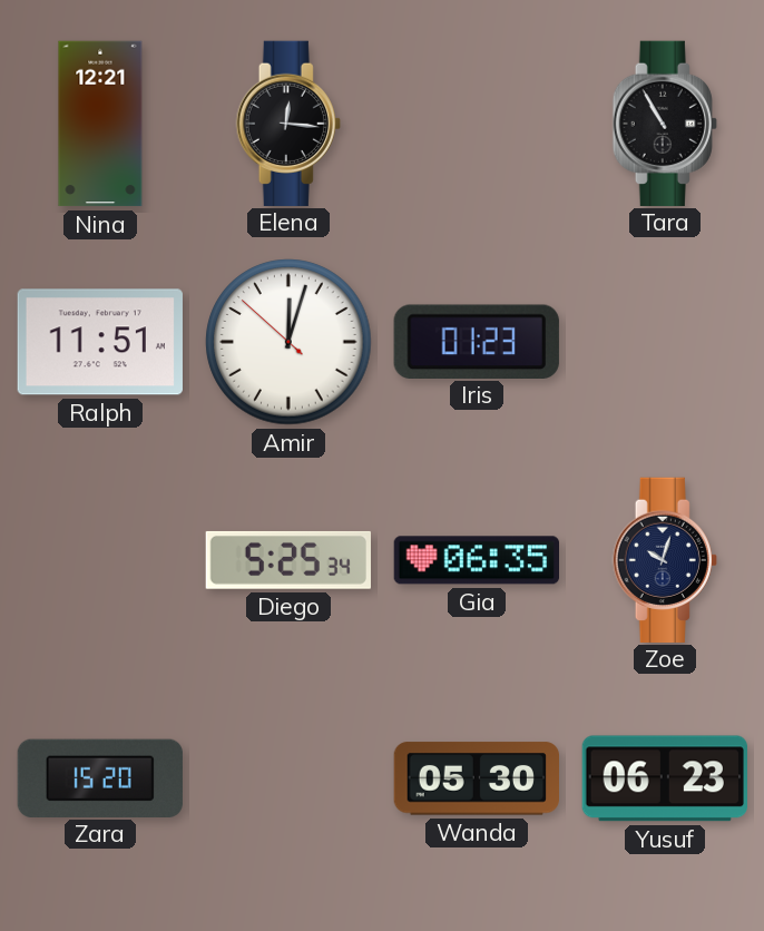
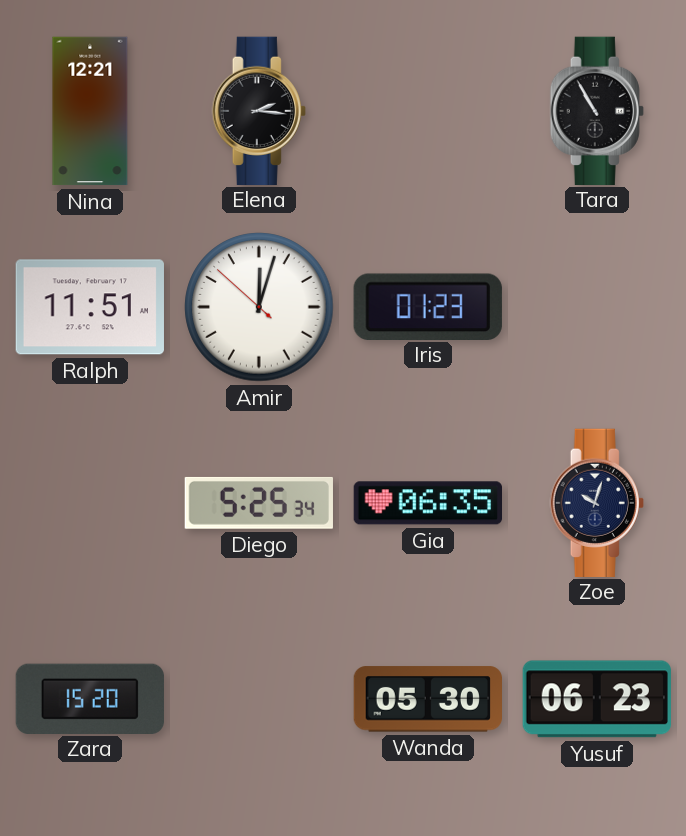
Elena: 12:16 -> 2:16 (259, 110)
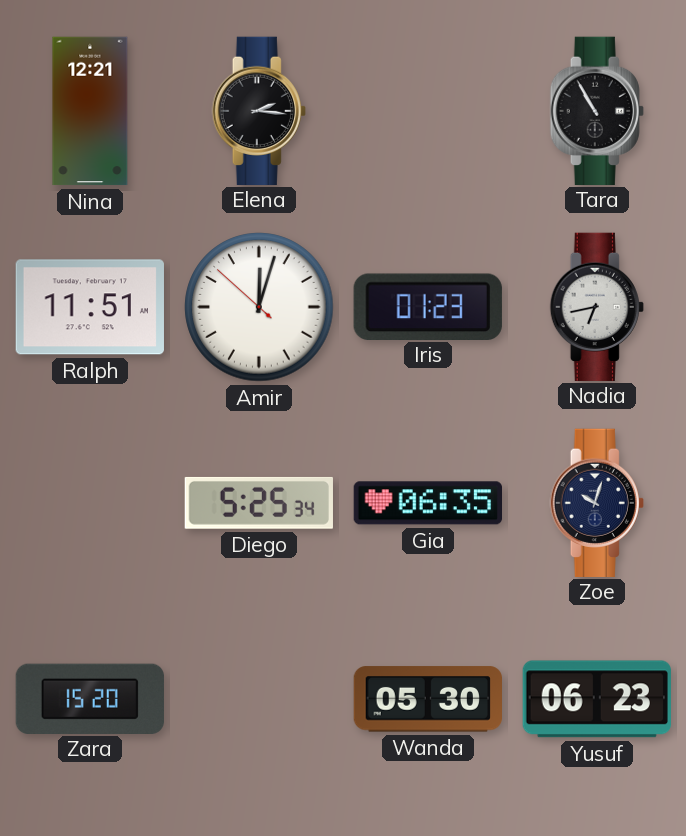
Nadia: none -> 6:43 (597, 306)
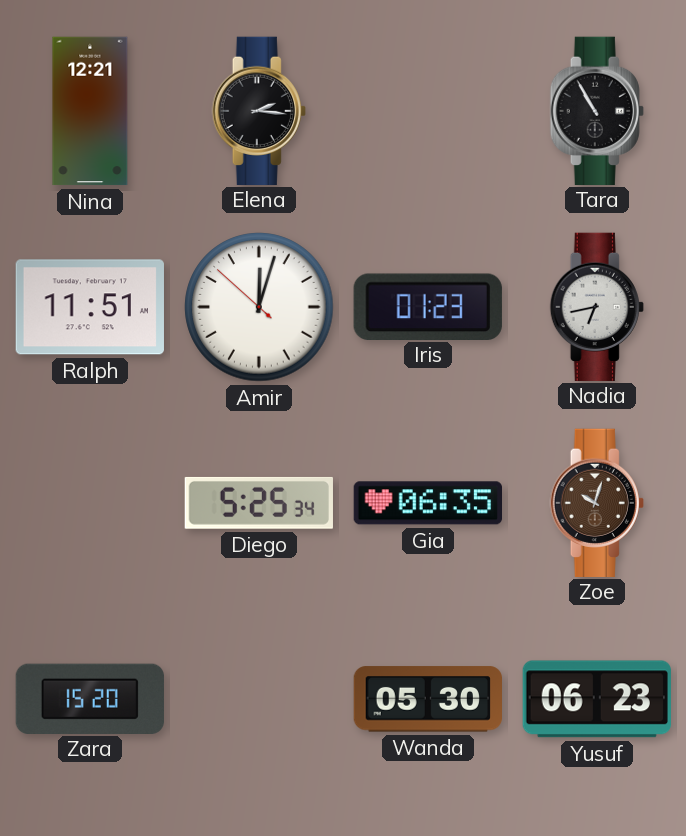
Zoe dial: navy -> brown (597, 502)
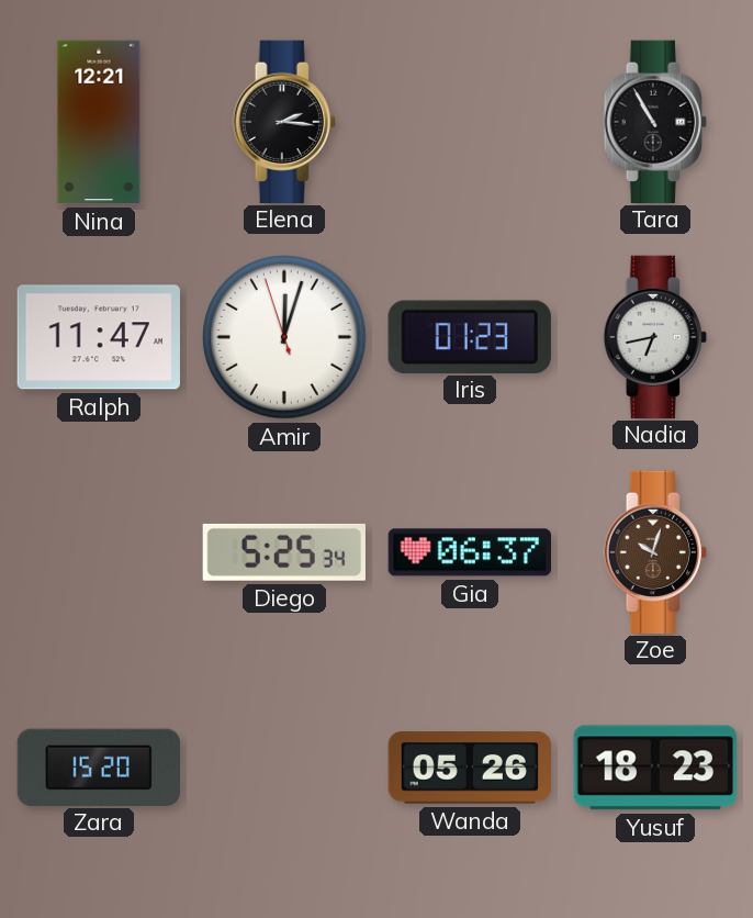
Ralph: 11:51 -> 11:47 (99, 337)
Amir: 12:02:52 -> 12:02:57 (284, 337)
Gia: 06:35 -> 06:37 (469, 552)
Wanda: 05:30 -> 05:26 (469, 768)
Yusuf: 06:23 -> 18:23 (655, 768)
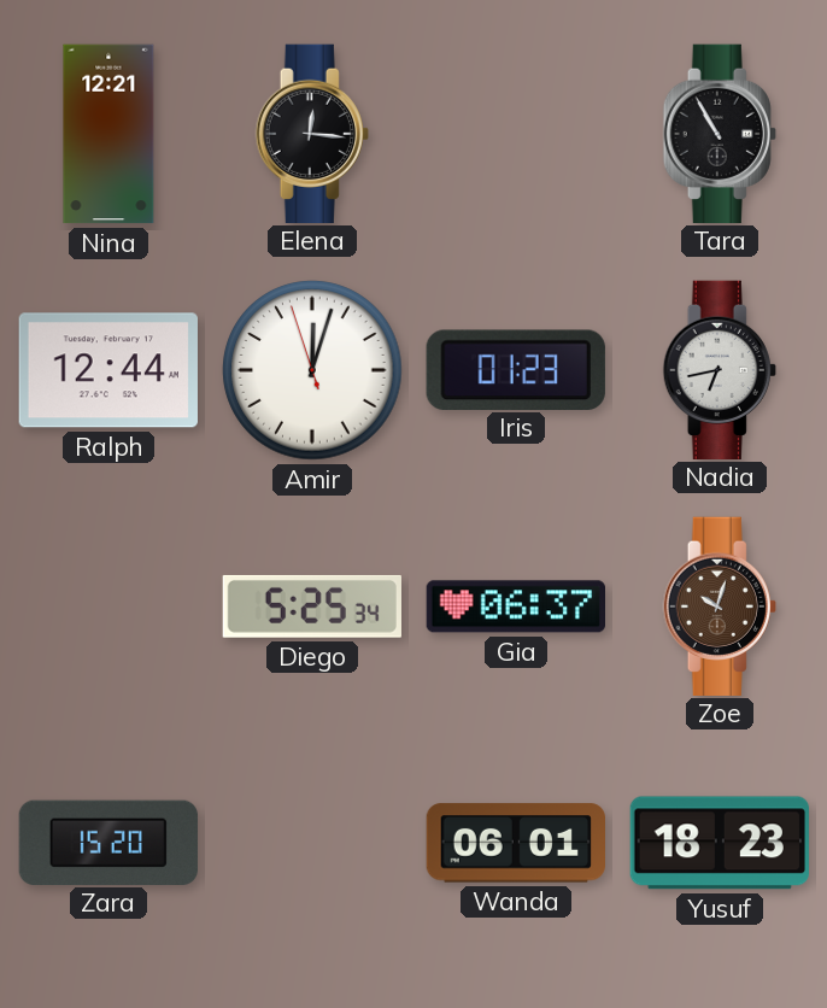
Elena: 2:16 -> 12:16 (312, 133)
Ralph: 11:47 -> 12:44 (108, 370)
Wanda: 05:26 -> 06:01 (515, 843)
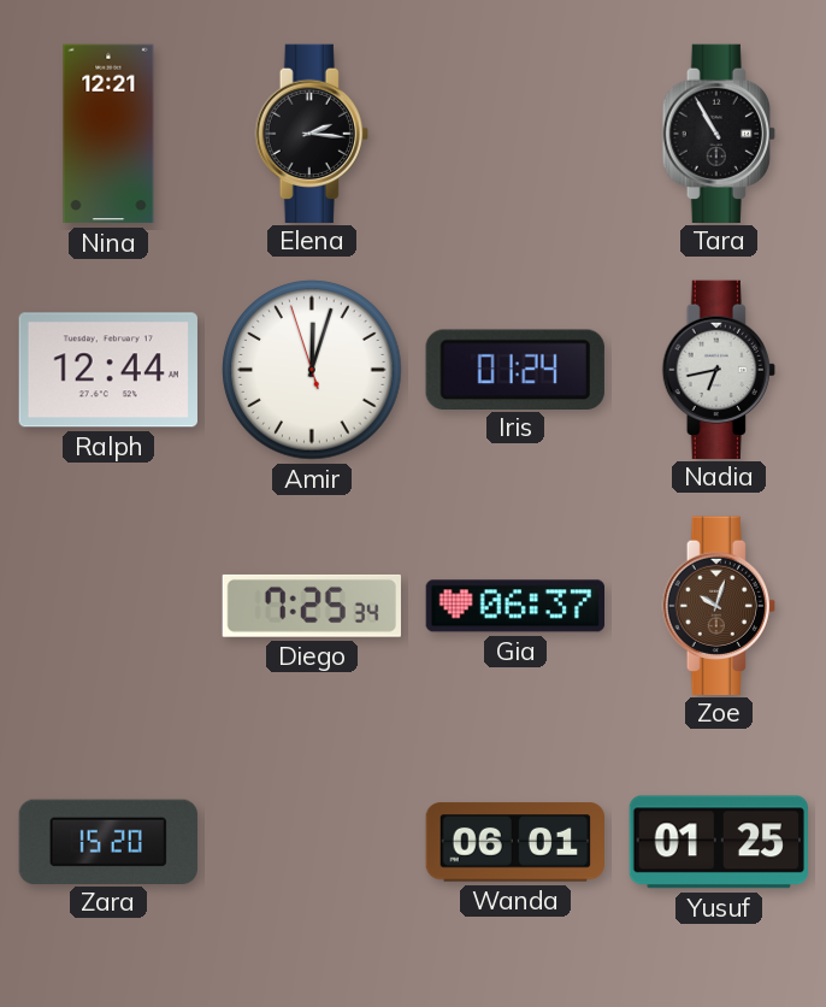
Elena: 12:16 -> 2:16 (312, 132)
Iris: 01:23 -> 01:24 (515, 369)
Diego: 5:25 -> 7:25 (312, 606)
Yusuf: 18:23 -> 01:25 (719, 842)
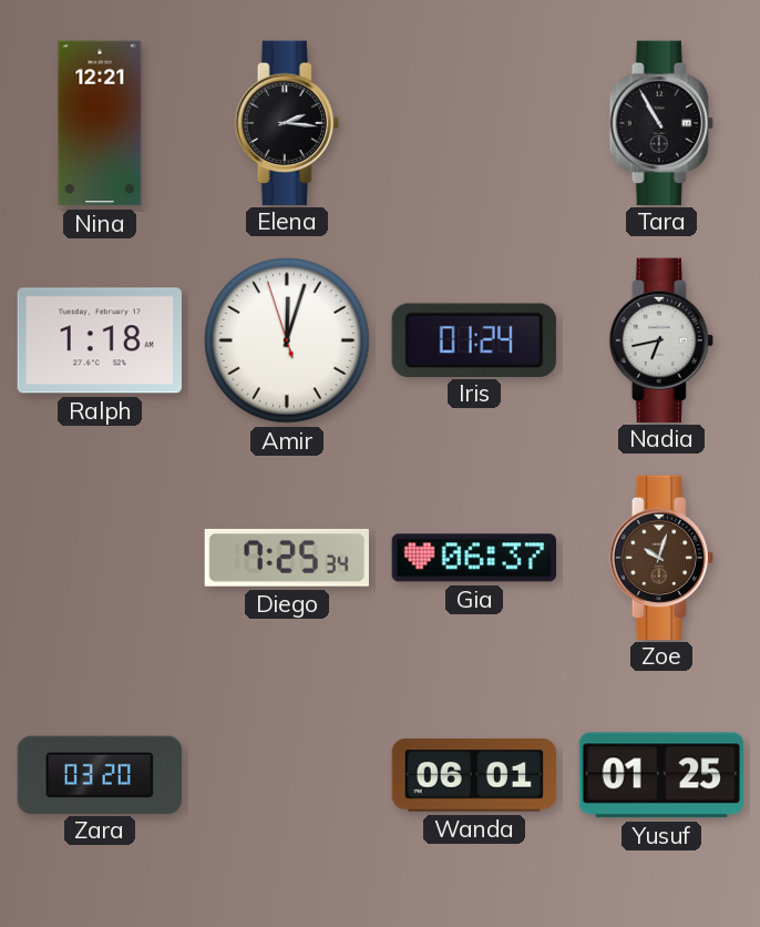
Ralph: 12:44 -> 1:18 (100, 340)
Zara: 15:20 -> 03:20 (100, 774)
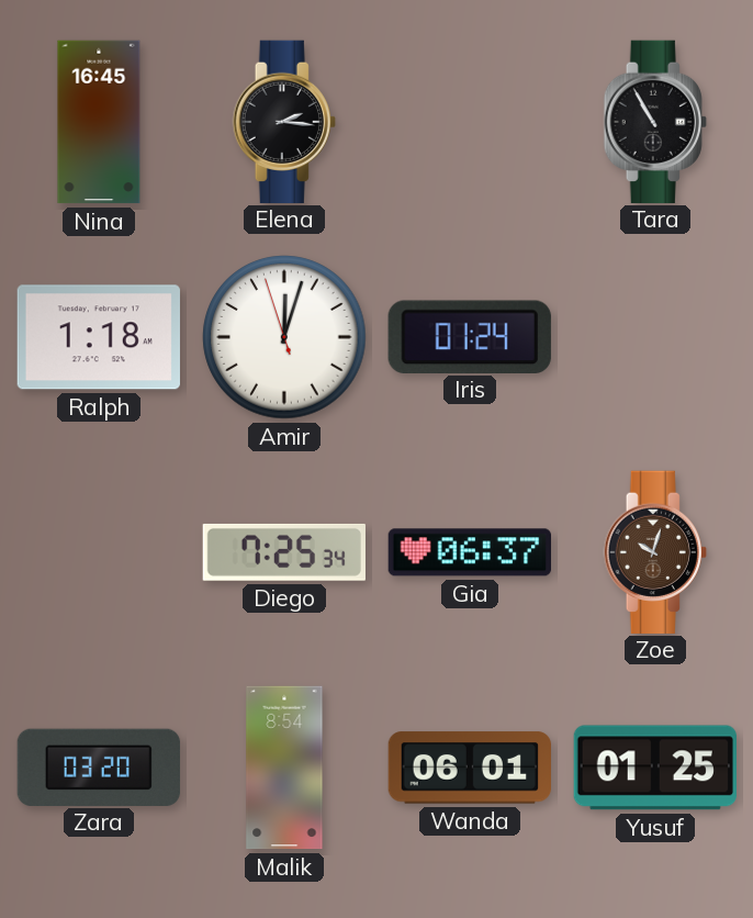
Nina: 12:21 -> 16:45 (99, 122)
Nadia: 6:43 -> none (661, 339)
Malik: none -> 8:54 (284, 768)
